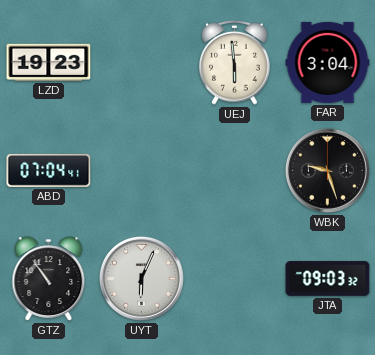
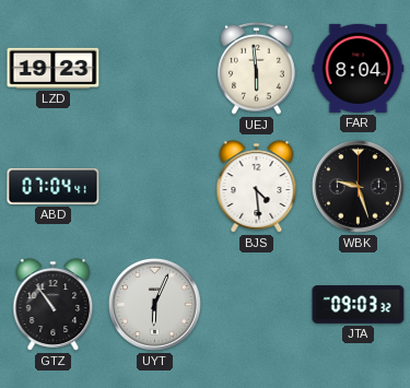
FAR: 3:04 -> 8:04 (359, 68)
BJS: none -> 4:29 (257, 187)
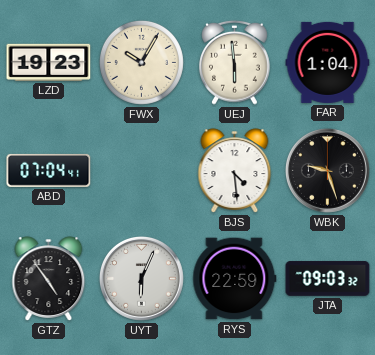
FWX: none -> 10:05 (141, 62)
FAR: 8:04 -> 1:04 (328, 62)
GTZ: 10:54 -> 4:54 (49, 279)
RYS: none -> 22:59 (235, 279)
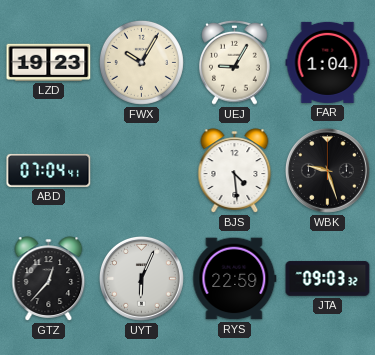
UEJ: 5:59 -> 9:05 (235, 62)
GTZ: 4:54 -> 12:37 (49, 279)
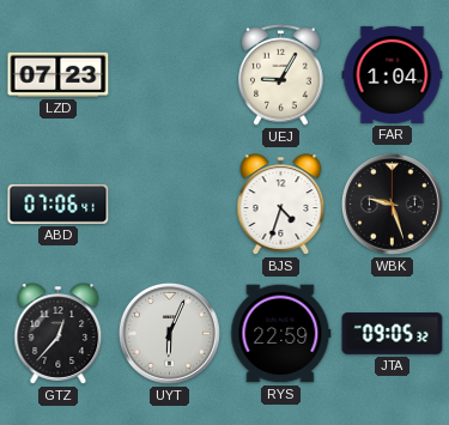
LZD: 19:23 -> 07:23 (59, 74)
FWX: 10:05 -> none (141, 62)
ABD: 07:04 -> 07:06 (59, 204)
BJS: 4:29 -> 4:33 (281, 205)
JTA: 09:03 -> 09:05 (393, 334)
